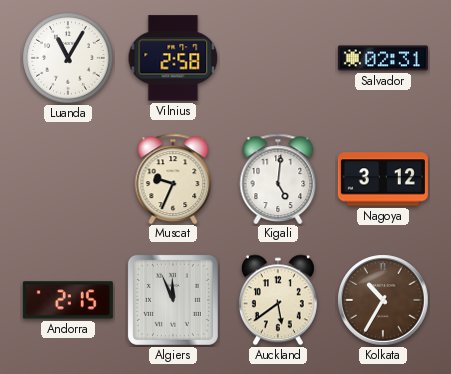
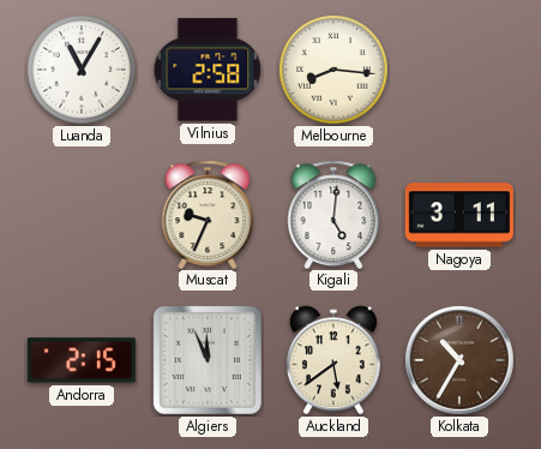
Melbourne: none -> 8:16 (333, 70)
Salvador: 02:31 -> none (383, 58)
Nagoya: 3:12 -> 3:11 (459, 215)
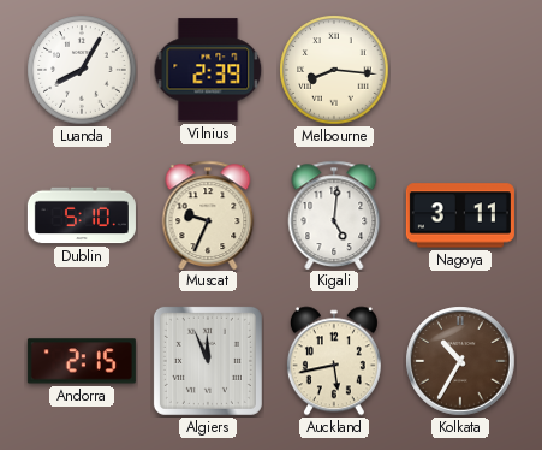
Luanda: 11:05 -> 8:05 (82, 70)
Vilnius: 2:58 -> 2:39 (208, 70)
Dublin: none -> 5:10 (82, 215)
Auckland: 5:39 -> 5:43 (334, 361)
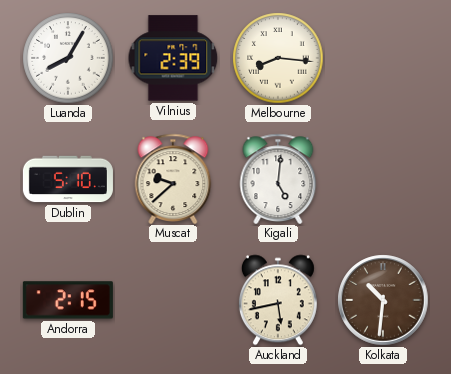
Muscat: 9:34 -> 9:38 (173, 178)
Nagoya: 3:11 -> none (460, 215)
Algiers: 11:56 -> none (208, 361)
Kolkata: 10:35 -> 10:31 (383, 300)
